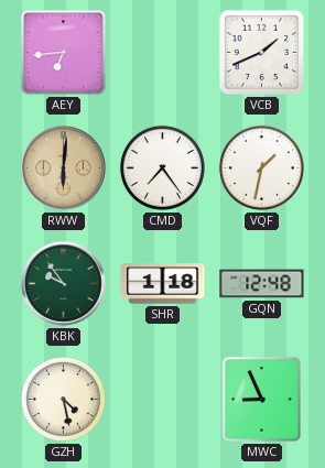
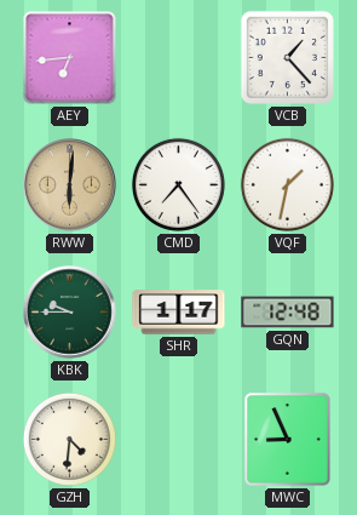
VCB: 1:41 -> 1:23 (287, 57)
KBK: 9:54 -> 9:45 (70, 313)
SHR: 1:18 -> 1:17 (179, 313)
GZH: 4:28 -> 4:31 (69, 439)
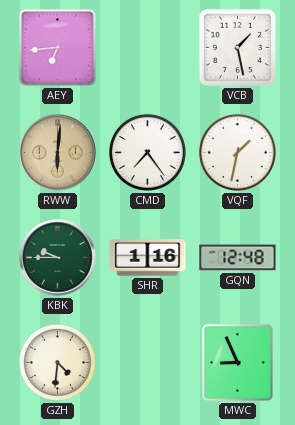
VCB: 1:23 -> 1:28 (237, 47)
SHR: 1:17 -> 1:16 (148, 258)
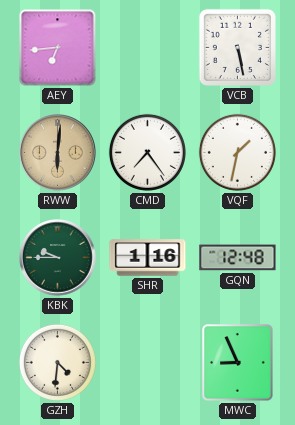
VCB: 1:28 -> 5:28 (237, 47)
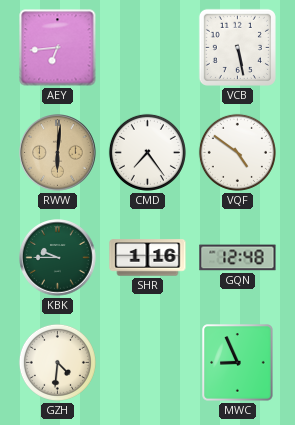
VQF: 1:32 -> 4:51 (237, 152)
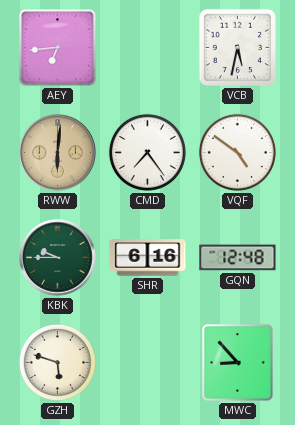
VCB: 5:28 -> 5:32 (237, 47)
SHR: 1:16 -> 6:16 (148, 258)
GZH: 4:31 -> 5:48 (57, 362)
MWC: 8:56 -> 8:53 (238, 363)
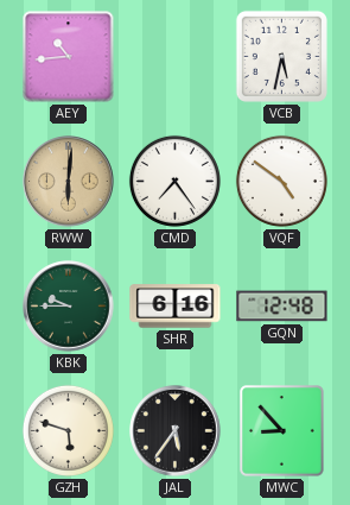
AEY: 6:44 -> 10:44 (69, 57)
JAL: none -> 5:36 (176, 431)
